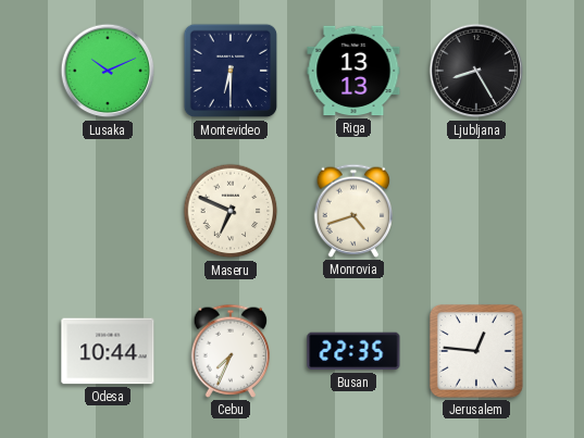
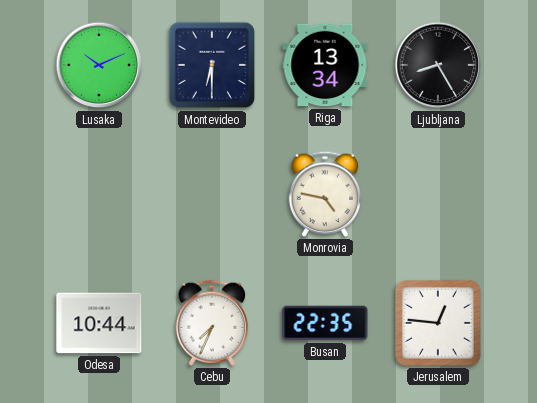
Riga: 13:13 -> 13:34 (325, 65)
Maseru: 6:49 -> none (231, 211)
Monrovia: 4:42 -> 4:47 (325, 194)
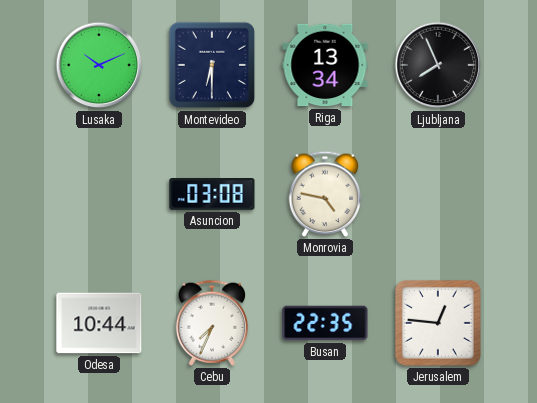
Ljubljana: 8:25 -> 7:56 (438, 65)
Asuncion: none -> 03:08 (212, 195)
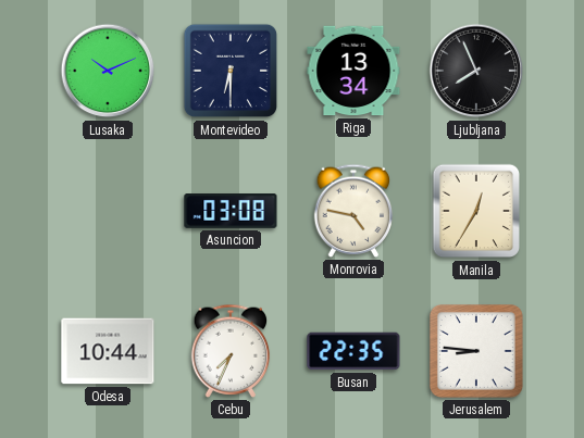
Manila: none -> 12:35 (476, 211)
Jerusalem: 12:46 -> 8:46 (476, 351)
